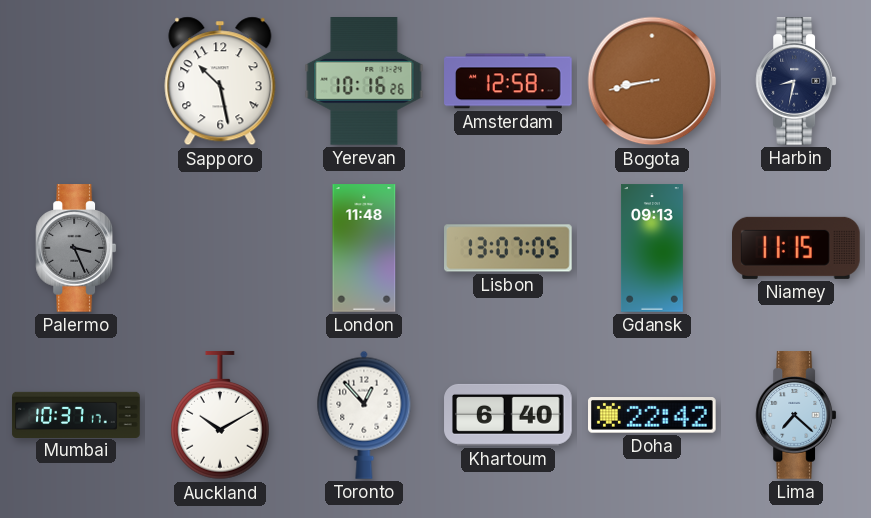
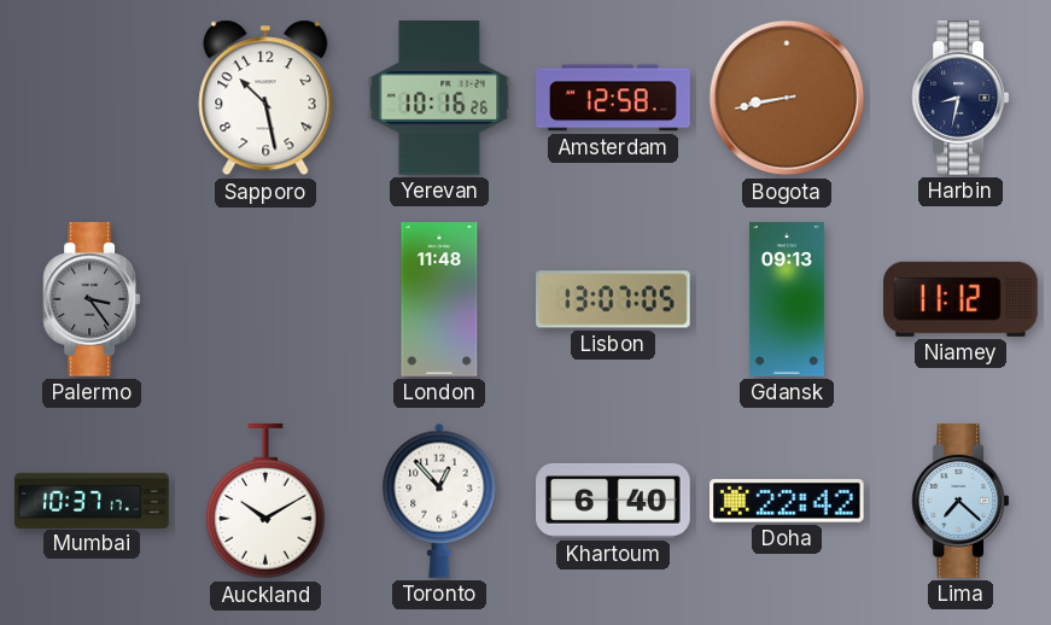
Palermo: 3:26 -> 3:24 (92, 299)
Niamey: 11:15 -> 11:12 (962, 299)
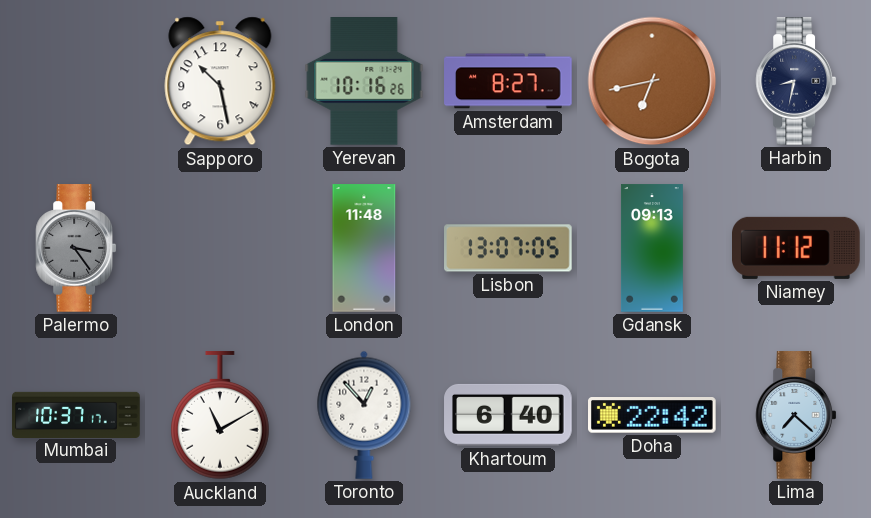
Amsterdam: 12:58 -> 8:27 (508, 81)
Bogota: 8:43 -> 6:43 (652, 81)
Auckland: 10:10 -> 11:10 (221, 416)
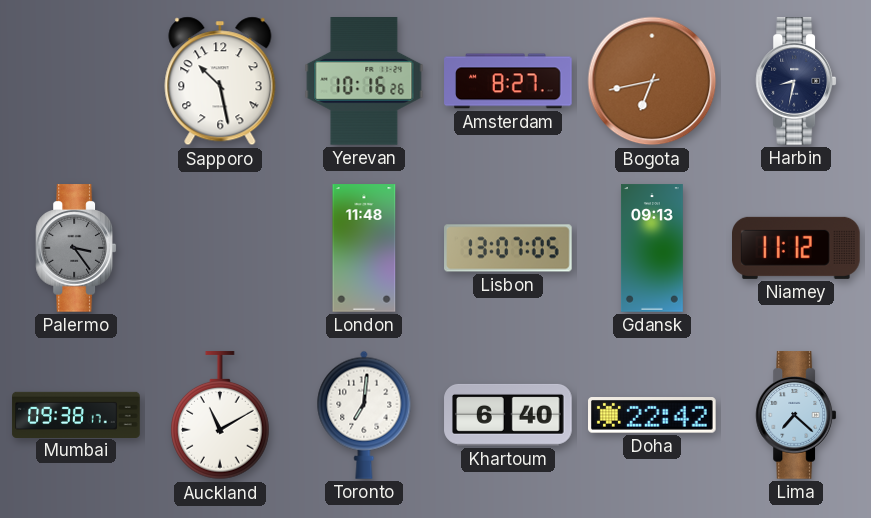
Mumbai: 10:37 -> 09:38 (76, 414)
Toronto: 12:53 -> 7:01 (364, 415)
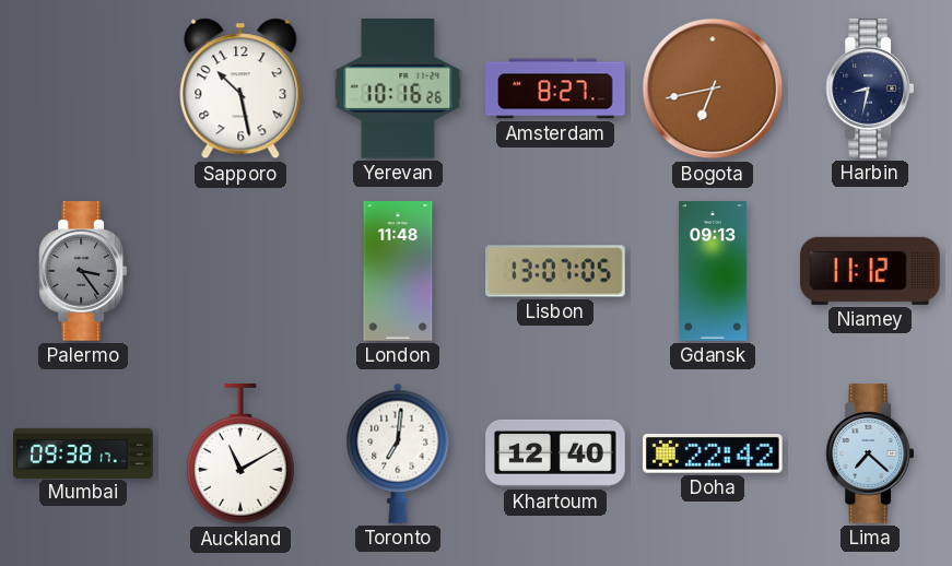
Khartoum: 6:40 -> 12:40 (555, 453)
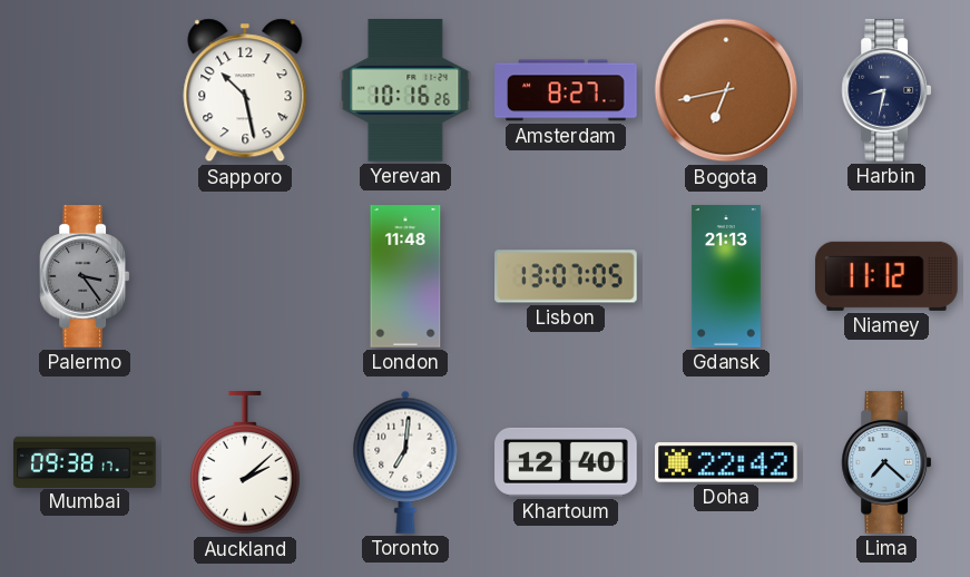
Gdansk: 09:13 -> 21:13 (726, 276)
Auckland: 11:10 -> 2:08 (246, 463)
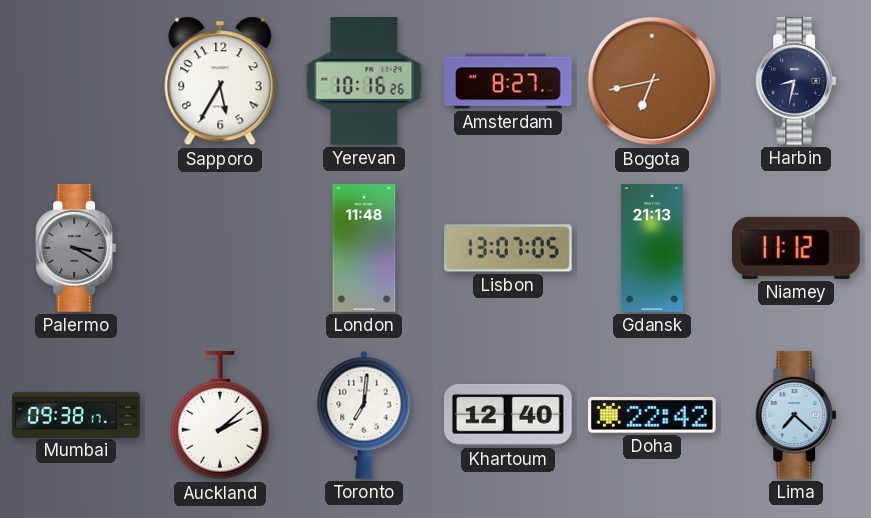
Sapporo: 10:28 -> 5:35 (220, 81)
Palermo: 3:24 -> 3:20 (76, 248)
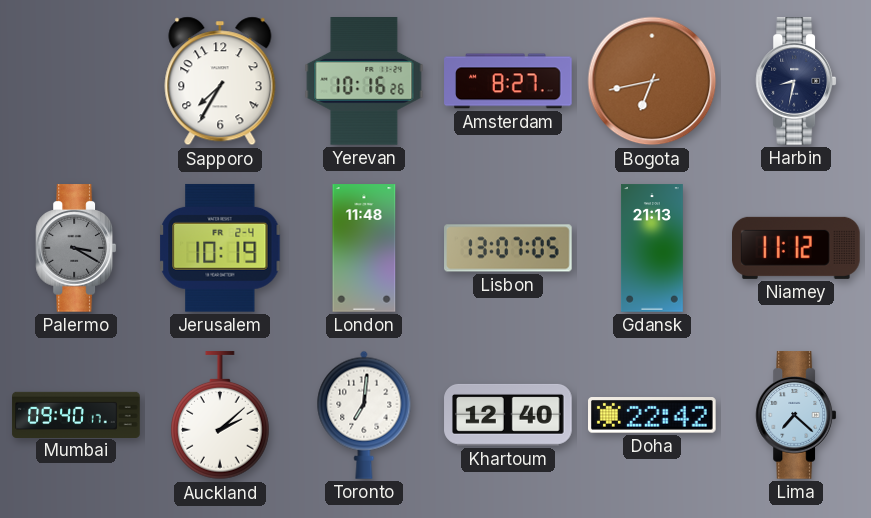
Sapporo: 5:35 -> 7:35 (220, 81)
Jerusalem: none -> 10:19 (220, 248)
Mumbai: 09:38 -> 09:40 (76, 414)
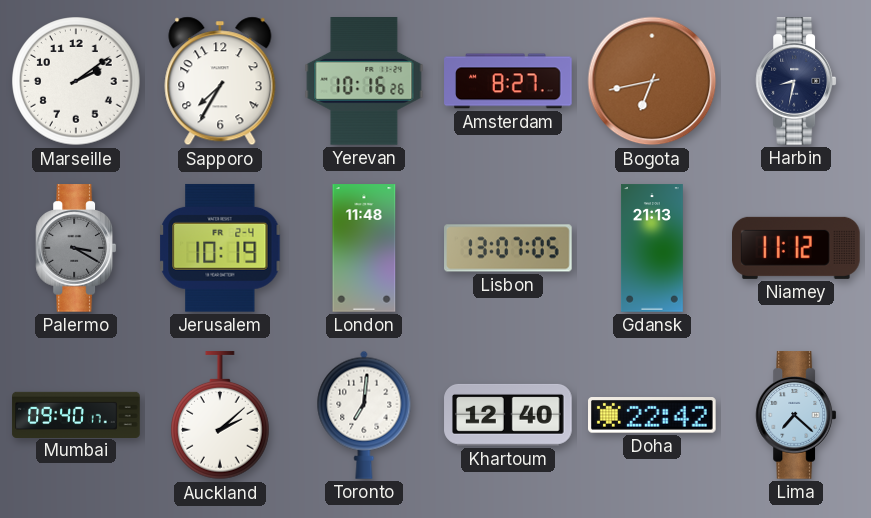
Marseille: none -> 2:09 (76, 81)
